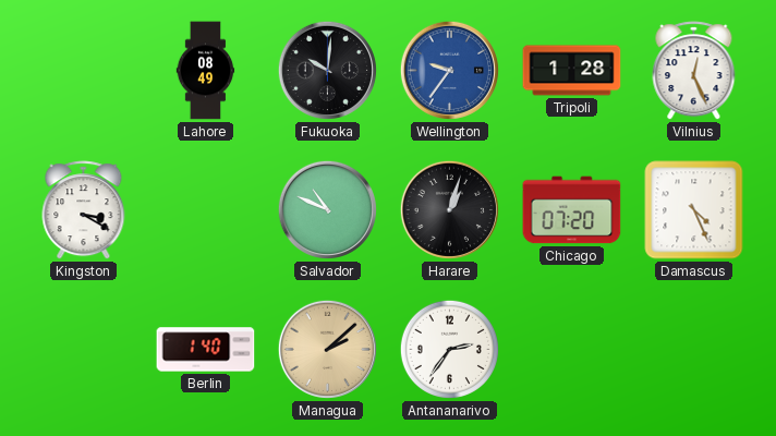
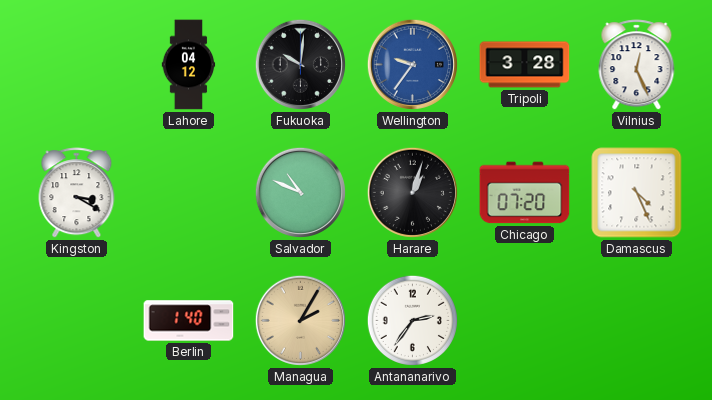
Lahore: 08:49 -> 04:12 (189, 65)
Tripoli: 1:28 -> 3:28 (525, 65)
Managua: 2:08 -> 2:05 (300, 320)
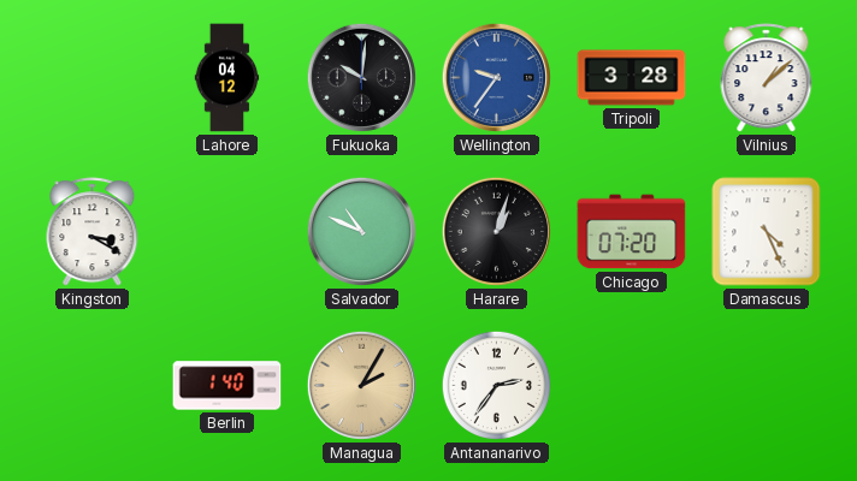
Vilnius: 12:26 -> 1:08 (767, 78)
